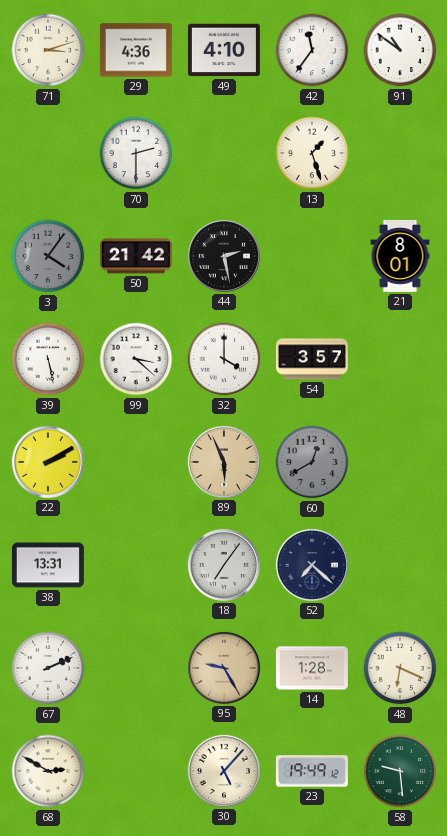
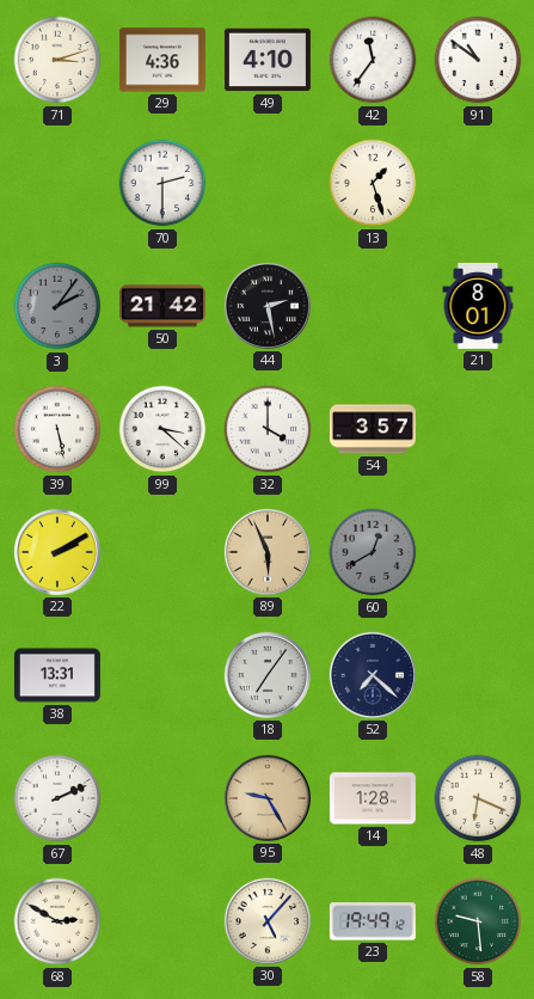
3: 4:06 -> 2:06 (57, 306)
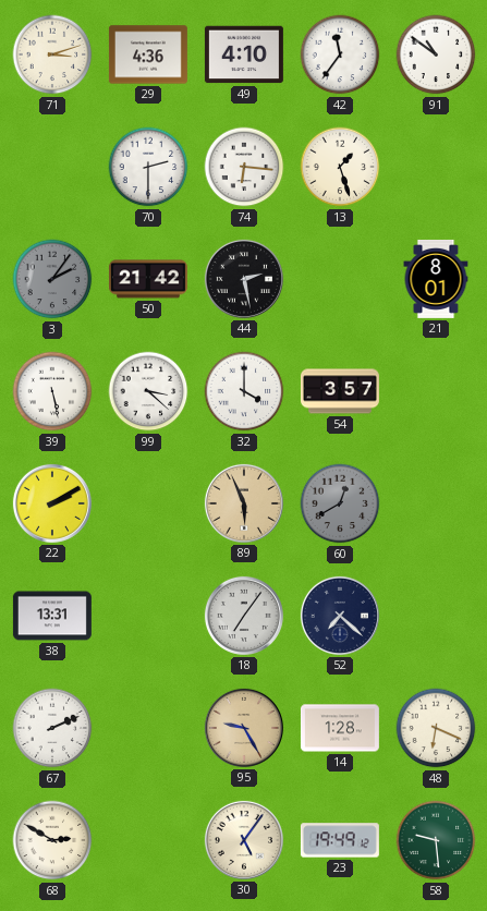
74: none -> 6:16 (244, 167)
30: 5:07 -> 5:06 (244, 840)
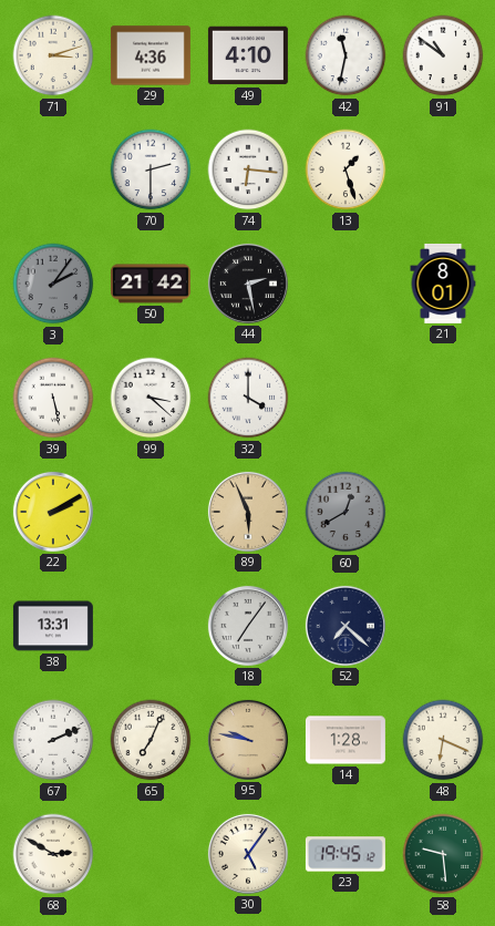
42: 11:36 -> 11:32 (346, 55)
54: 3:57 -> none (340, 391)
65: none -> 7:04 (151, 740)
95: 9:25 -> 9:47 (248, 740)
23: 19:49 -> 19:45 (346, 854)
